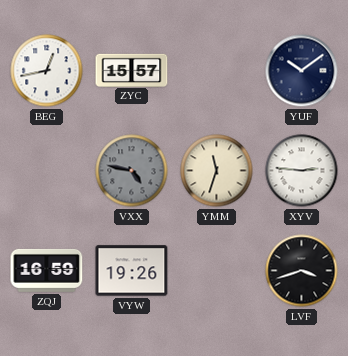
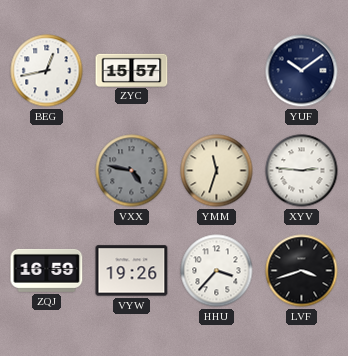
HHU: none -> 3:37 (217, 271)
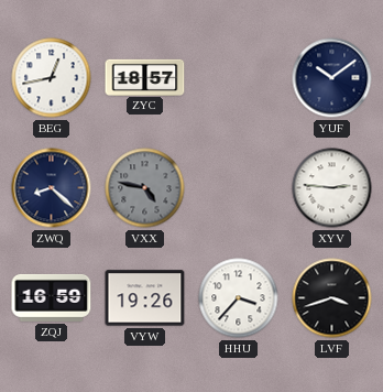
ZYC: 15:57 -> 18:57 (145, 77)
ZWQ: none -> 8:22 (52, 188)
YMM: 11:33 -> none (217, 171)
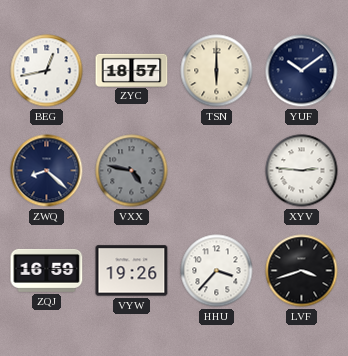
TSN: none -> 6:00 (217, 71)
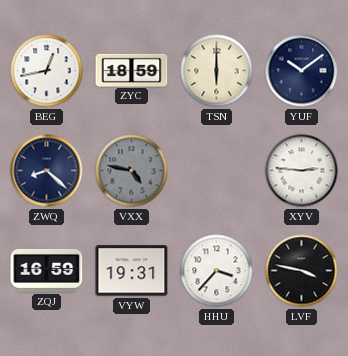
ZYC: 18:57 -> 18:59 (132, 70)
VYW: 19:26 -> 19:31 (132, 271)
LVF: 3:42 -> 3:47 (302, 271)
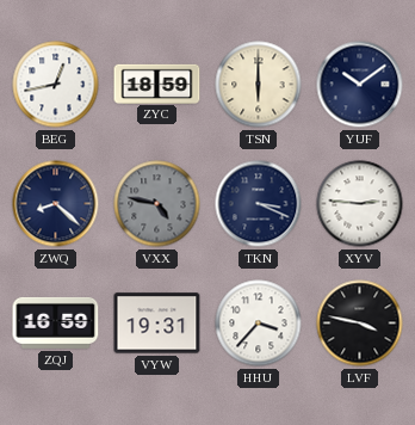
TKN: none -> 3:19 (259, 204)
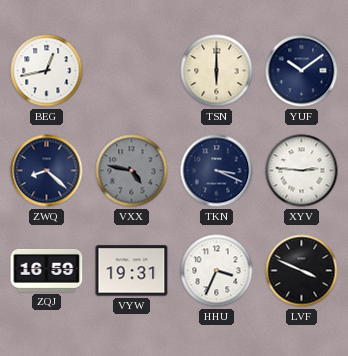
ZYC: 18:59 -> none (157, 84)
HHU: 3:37 -> 3:34 (217, 271)
LVF: 3:47 -> 3:49 (302, 271)
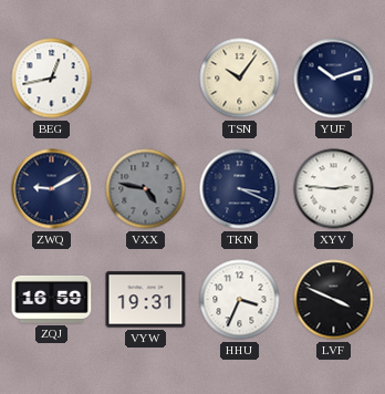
TSN: 6:00 -> 10:06 (240, 79)
YUF: 10:09 -> 10:12 (334, 79)
ZWQ: 8:22 -> 9:10 (52, 189)
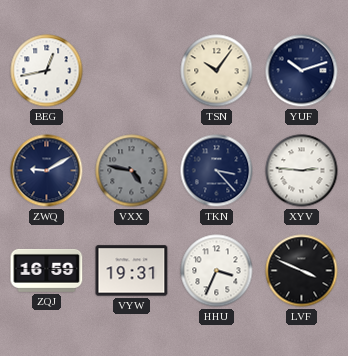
TKN: 3:19 -> 3:23 (217, 171)
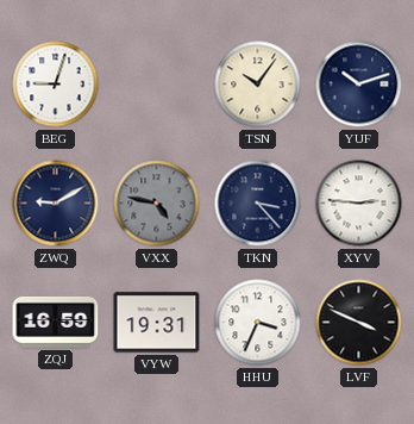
BEG: 12:43 -> 9:03 (56, 85)
